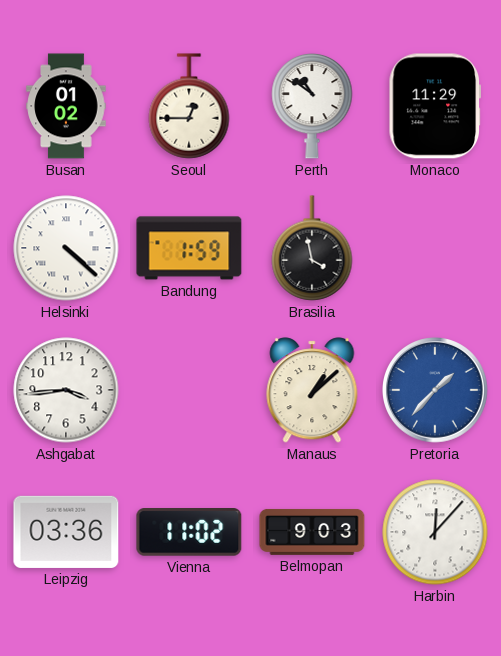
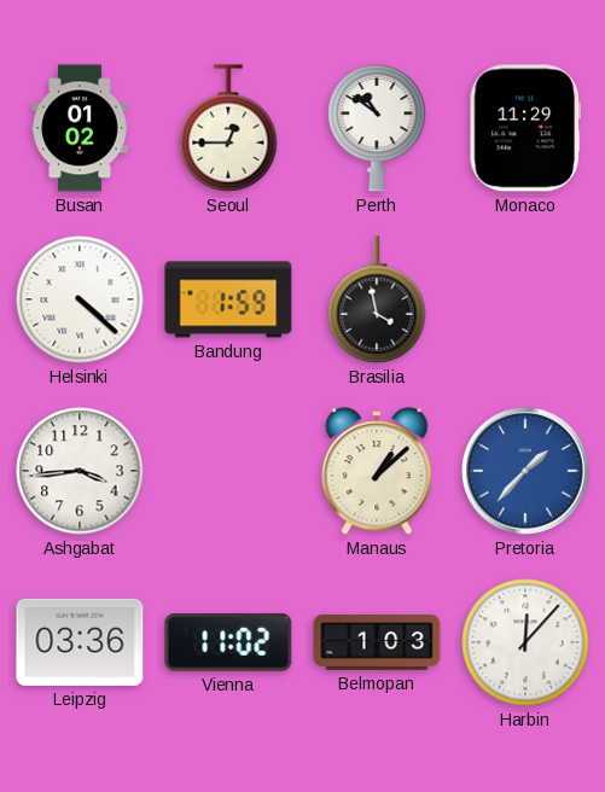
Belmopan: 9:03 -> 1:03 (377, 642)
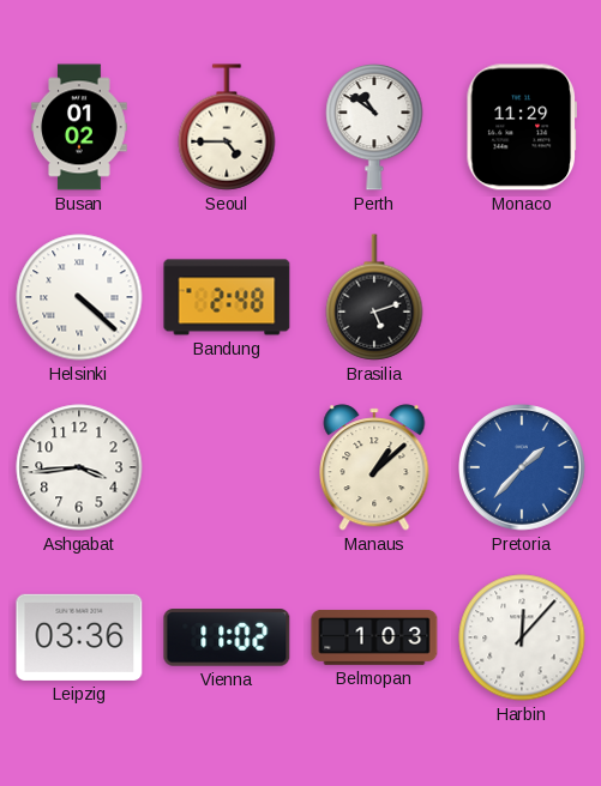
Seoul: 12:45 -> 4:45 (227, 127)
Bandung: 1:59 -> 2:48 (227, 297)
Brasilia: 3:58 -> 5:12 (374, 297)
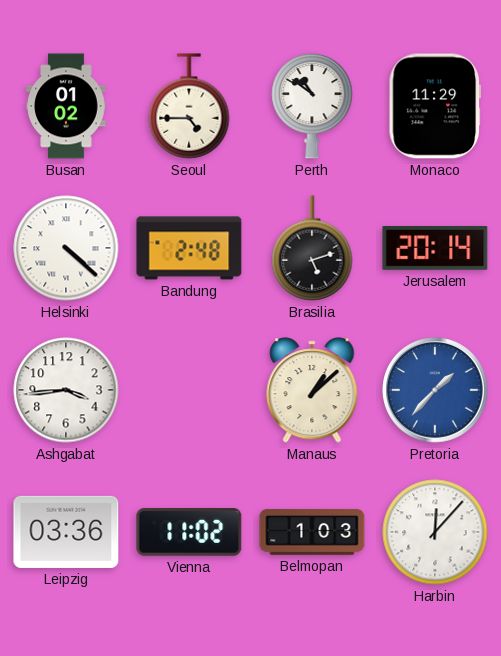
Jerusalem: none -> 20:14 (435, 248)
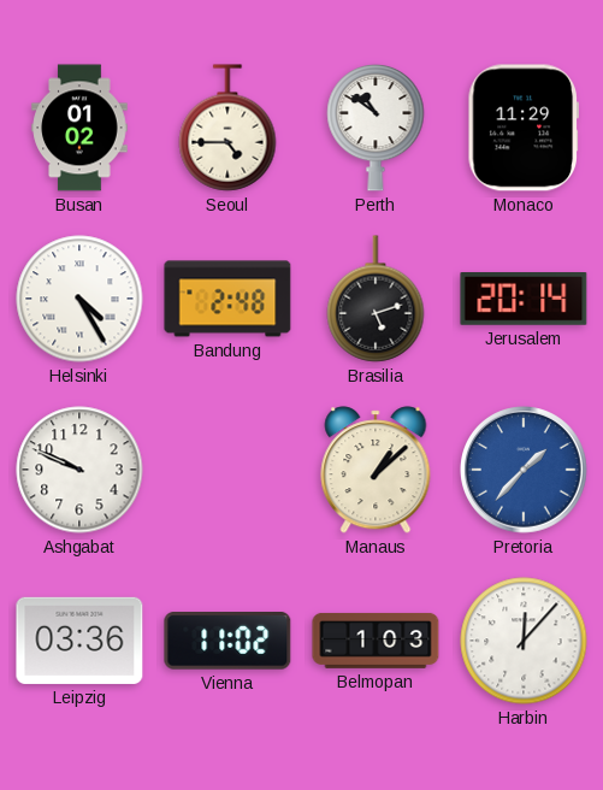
Helsinki: 4:22 -> 4:25 (79, 299)
Ashgabat: 3:44 -> 9:49 (79, 470)
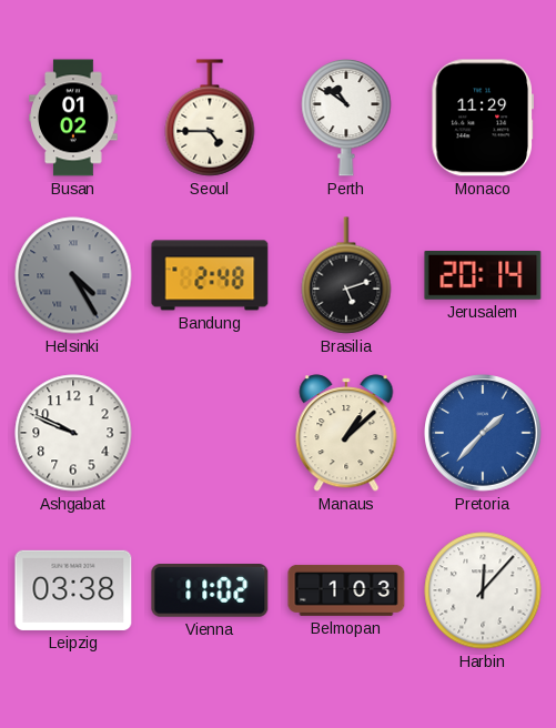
Helsinki dial: white -> grey (73, 275)
Leipzig: 03:36 -> 03:38 (73, 590)
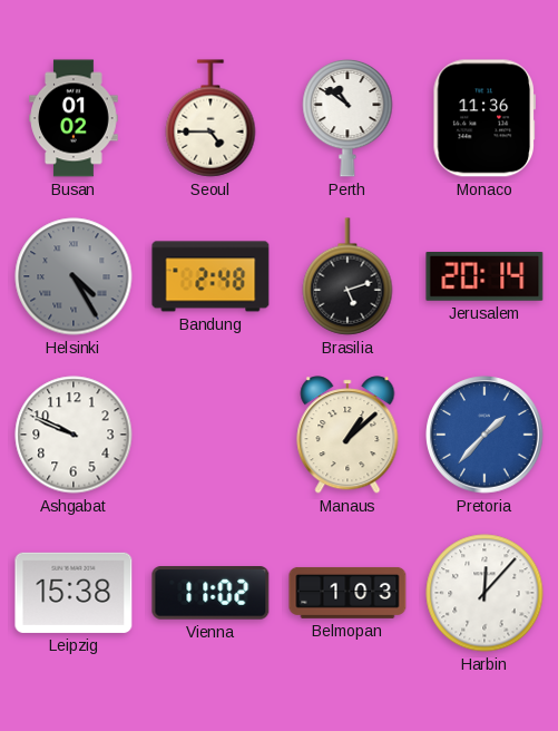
Monaco: 11:29 -> 11:36 (483, 118)
Leipzig: 03:38 -> 15:38 (74, 593)
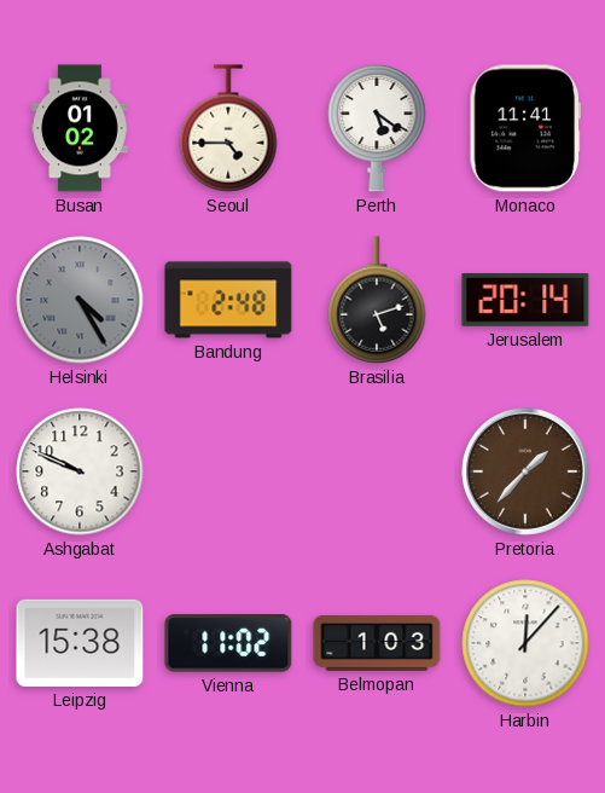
Perth: 10:51 -> 5:21 (377, 128)
Monaco: 11:36 -> 11:41 (524, 128)
Manaus: 1:08 -> none (347, 435)
Pretoria dial: blue -> brown (527, 473)
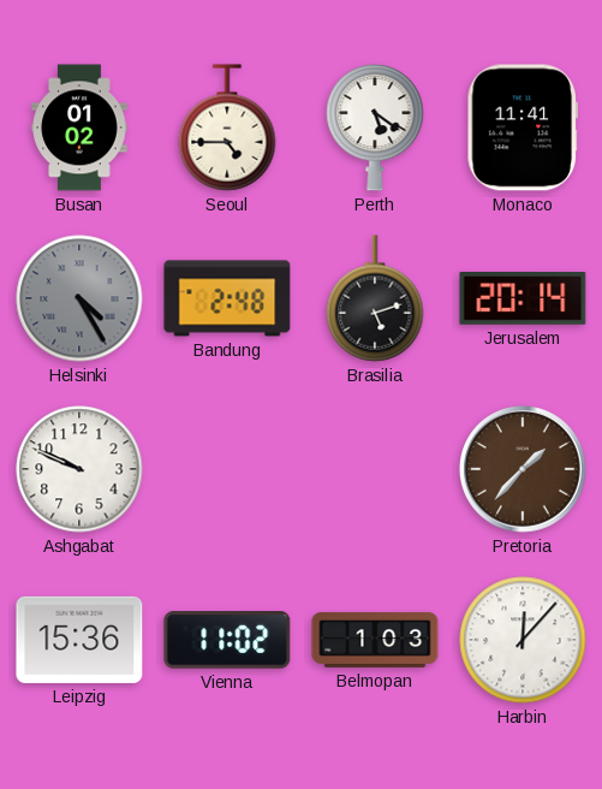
Leipzig: 15:38 -> 15:36 (79, 640)
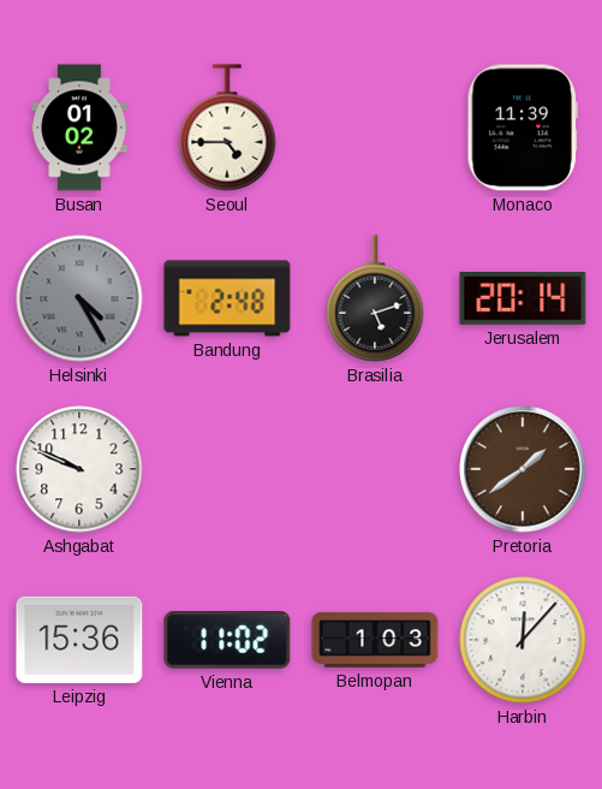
Perth: 5:21 -> none (375, 127)
Monaco: 11:41 -> 11:39 (521, 127)
Pretoria: 1:37 -> 1:39 (524, 470)
